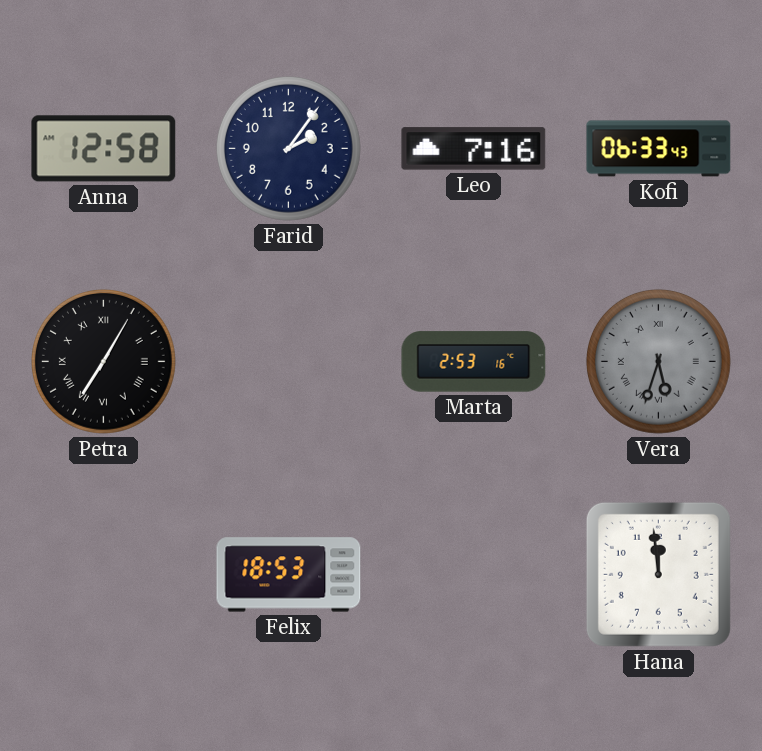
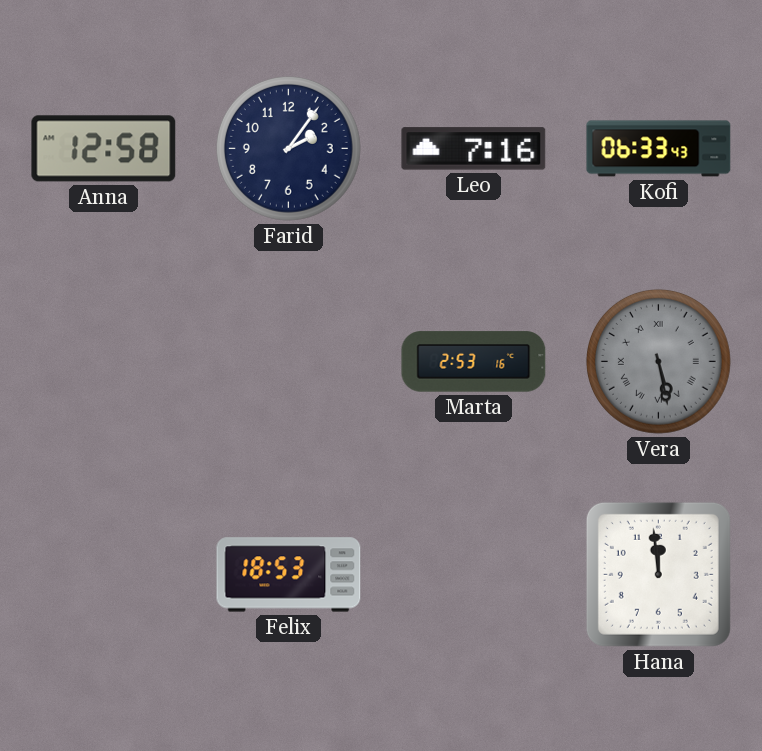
Petra: 7:05 -> none (103, 361)
Vera: 5:33 -> 5:28 (658, 361)
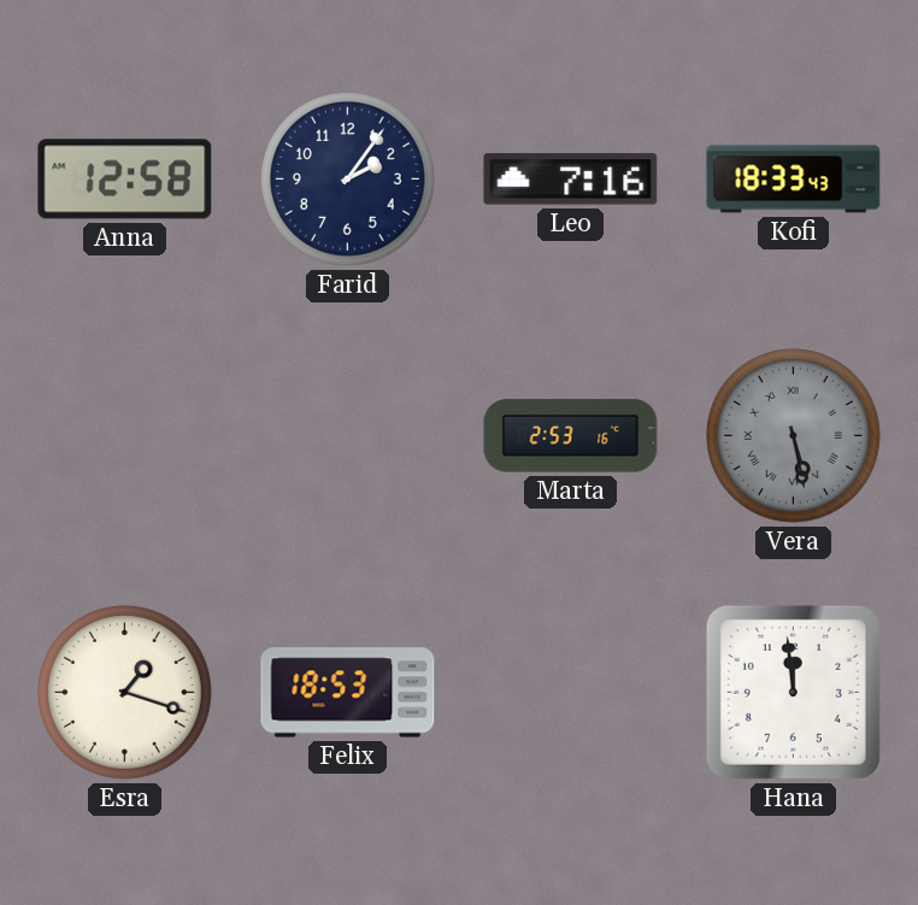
Kofi: 06:33 -> 18:33 (794, 180)
Esra: none -> 1:18 (124, 692)
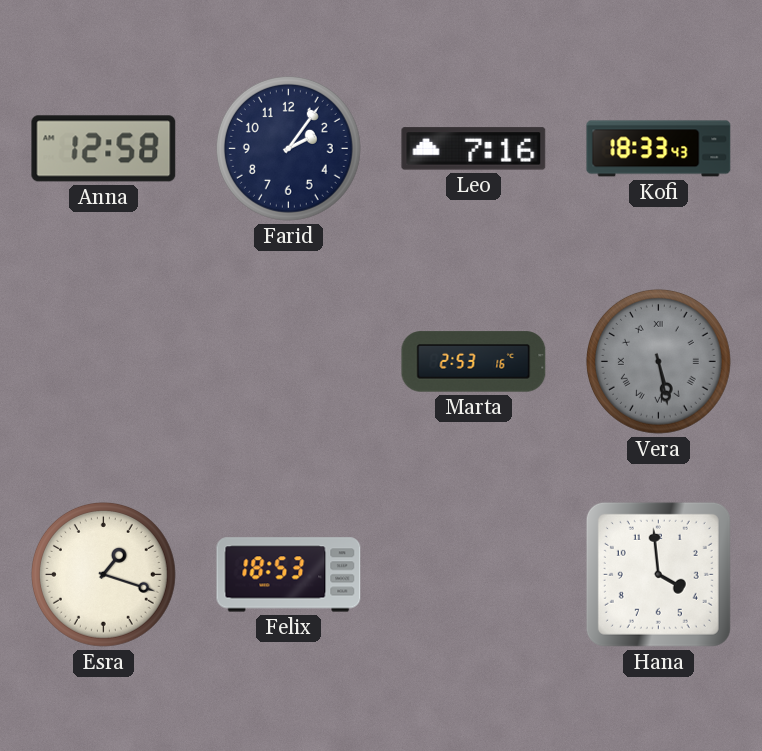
Hana: 11:59 -> 3:59 (658, 574)
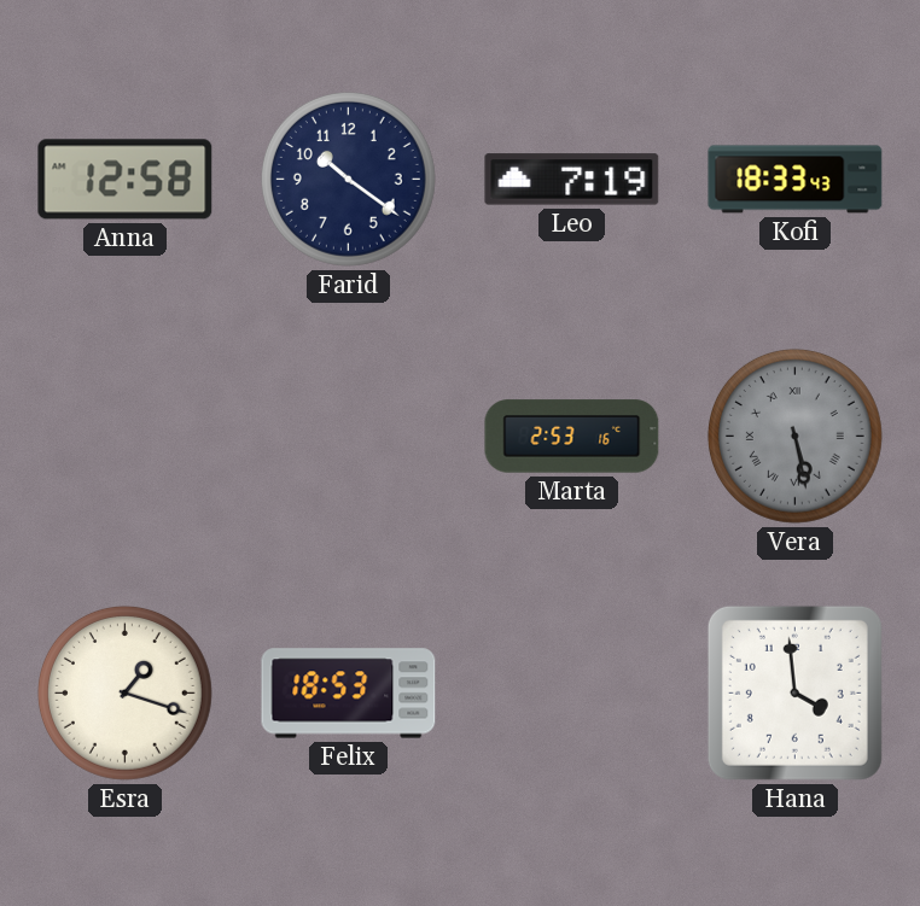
Farid: 2:06 -> 10:21 (348, 179)
Leo: 7:16 -> 7:19 (572, 180)
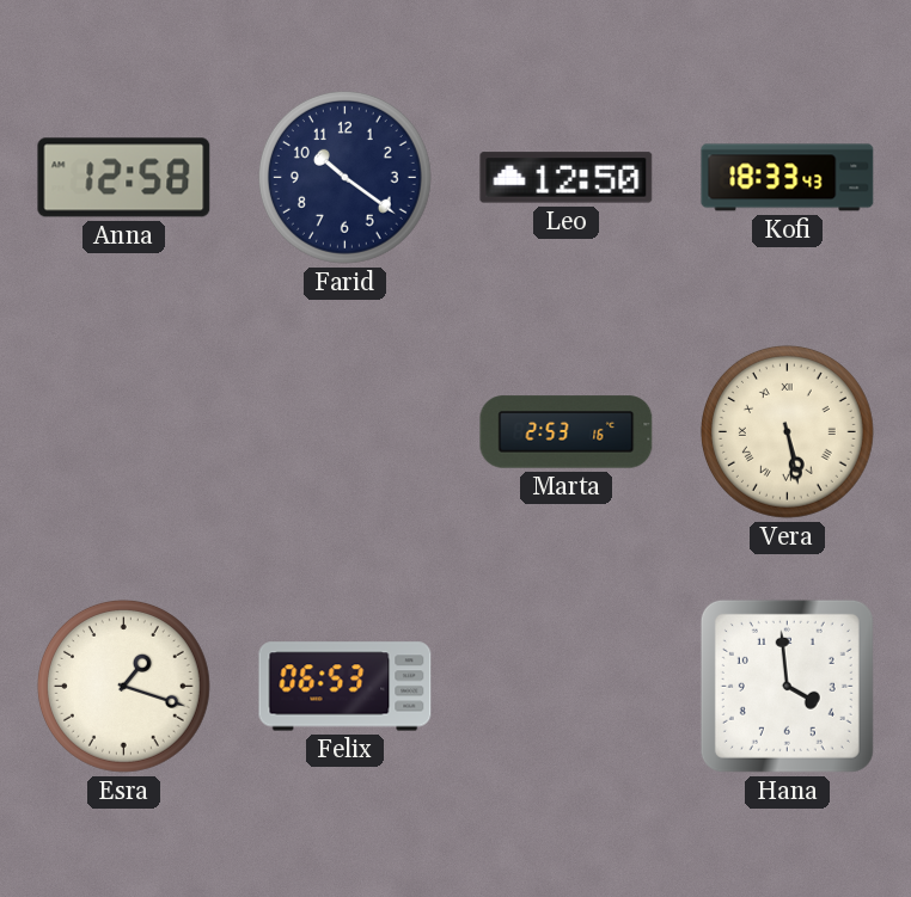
Leo: 7:19 -> 12:50 (567, 178)
Vera dial: grey -> cream (787, 431)
Felix: 18:53 -> 06:53 (346, 687)
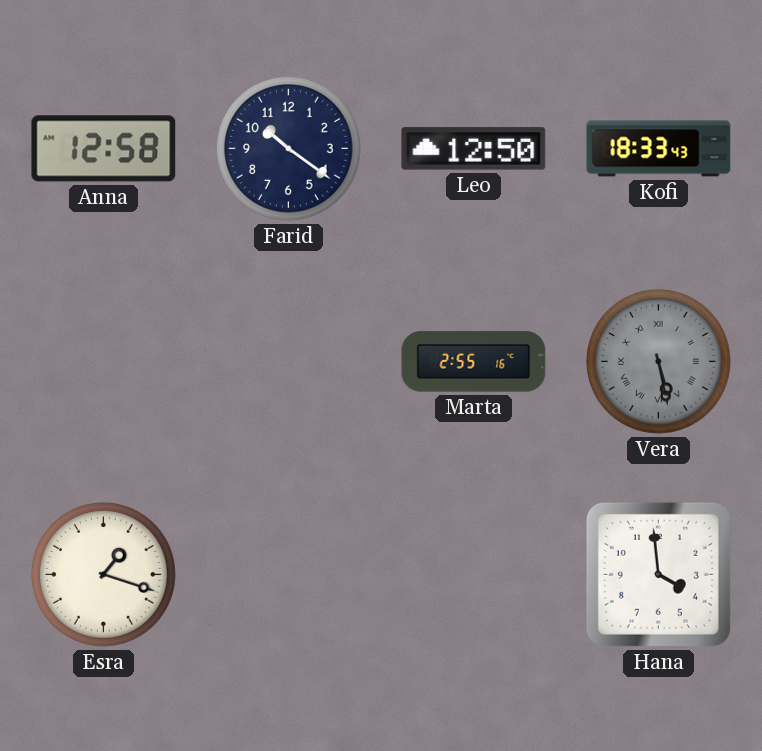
Marta: 2:53 -> 2:55 (474, 362)
Vera dial: cream -> grey (658, 361)
Felix: 06:53 -> none (346, 687)
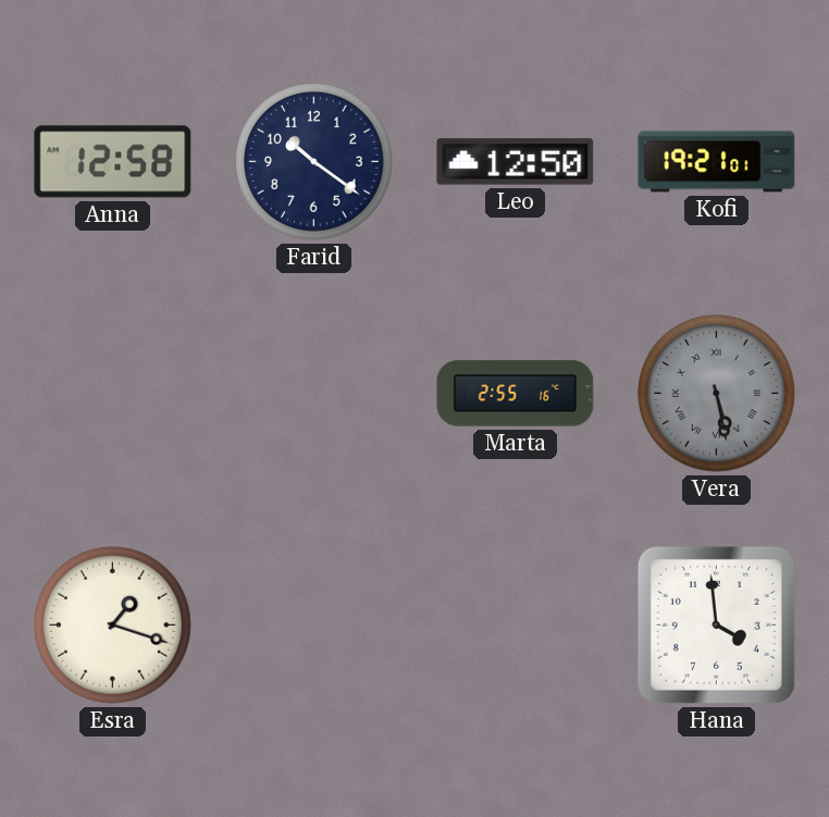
Kofi: 18:33 -> 19:21 (717, 162)
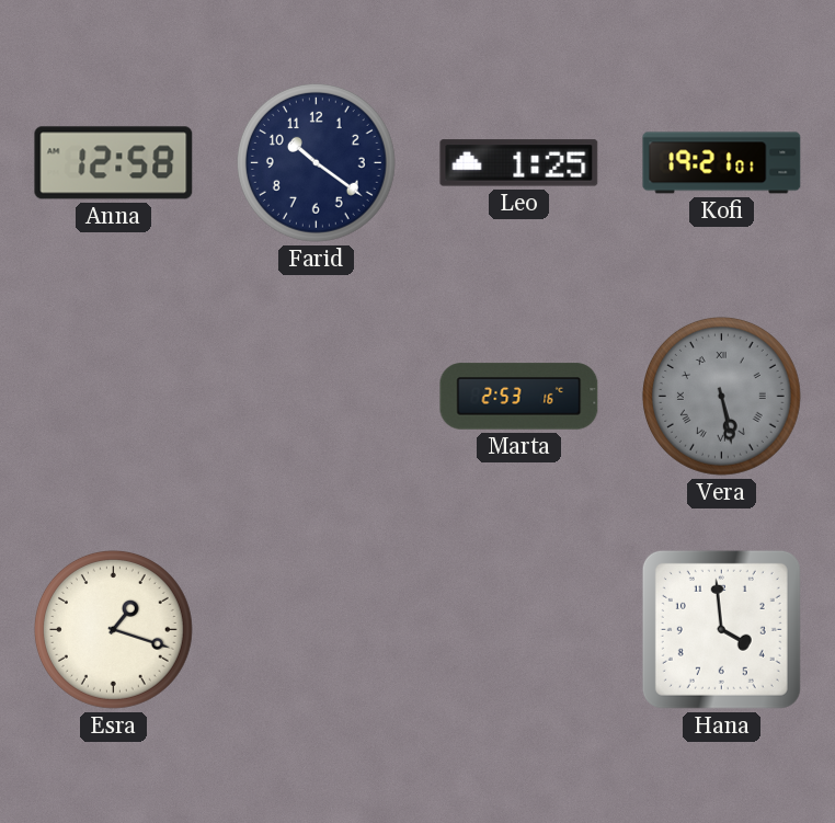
Leo: 12:50 -> 1:25 (519, 163)
Marta: 2:55 -> 2:53 (519, 397)
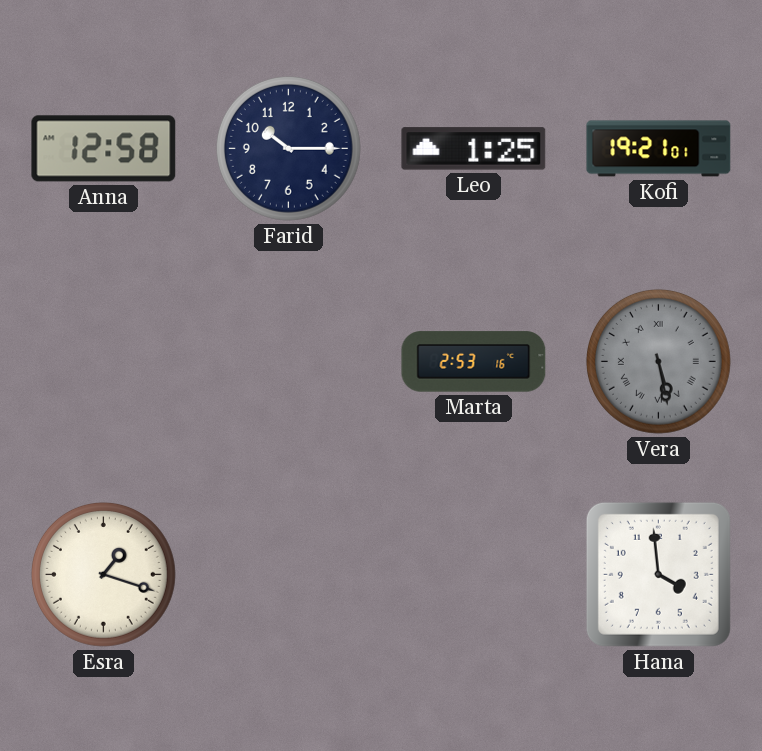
Farid: 10:21 -> 10:15 (288, 148)
